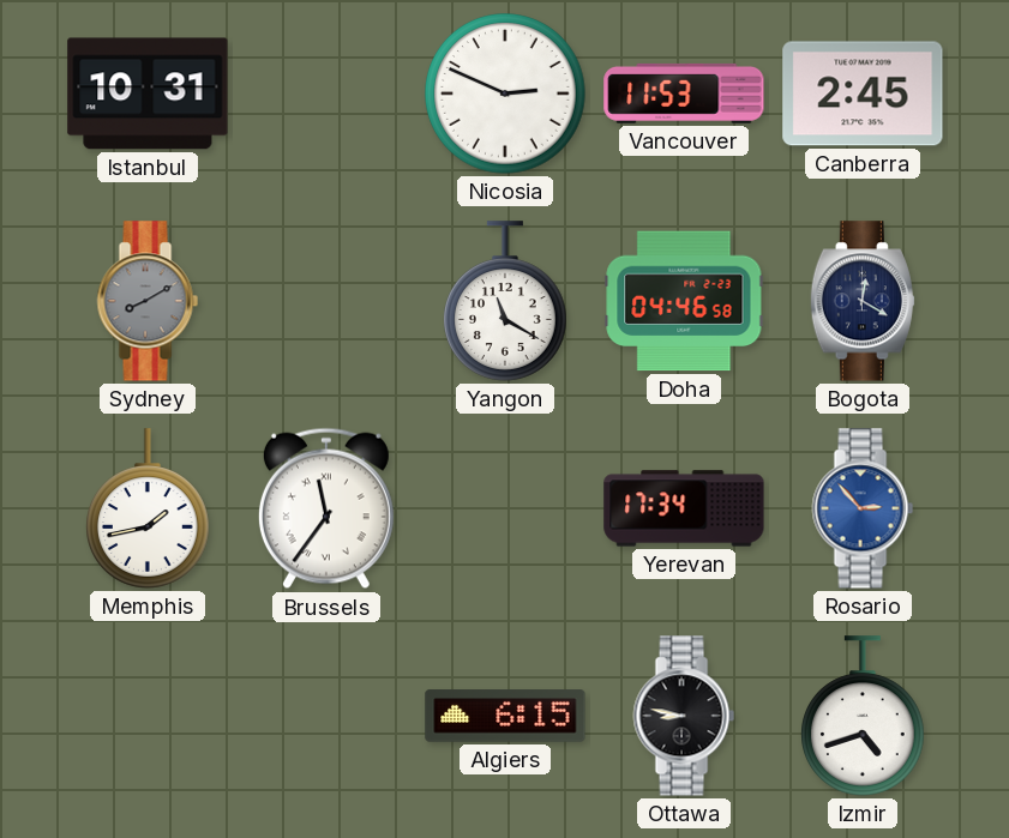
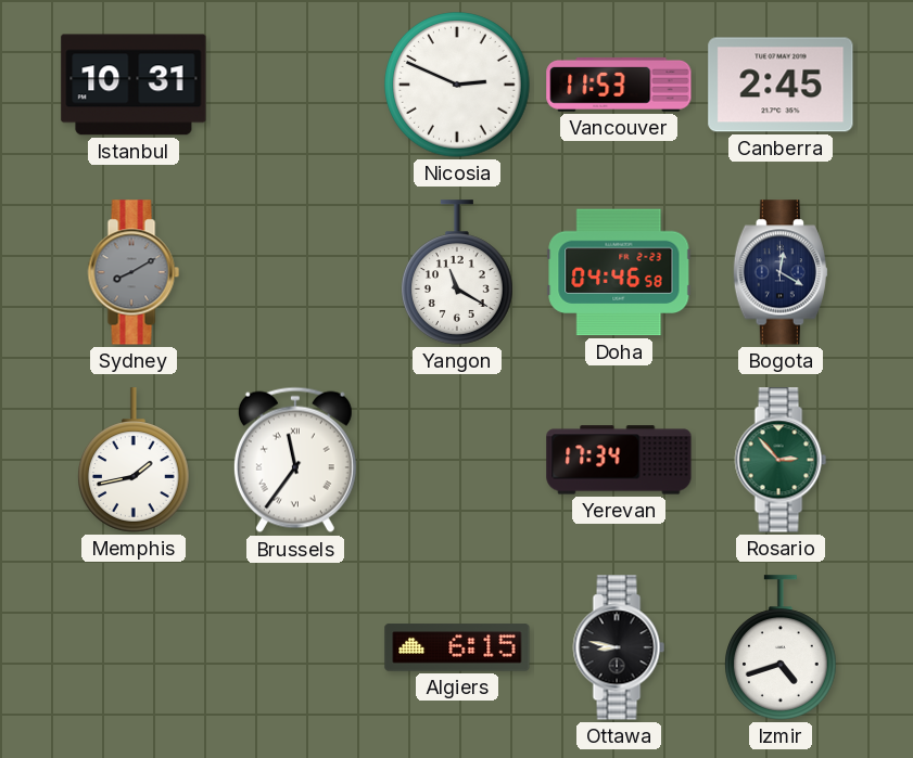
Rosario dial: blue -> green (781, 460)
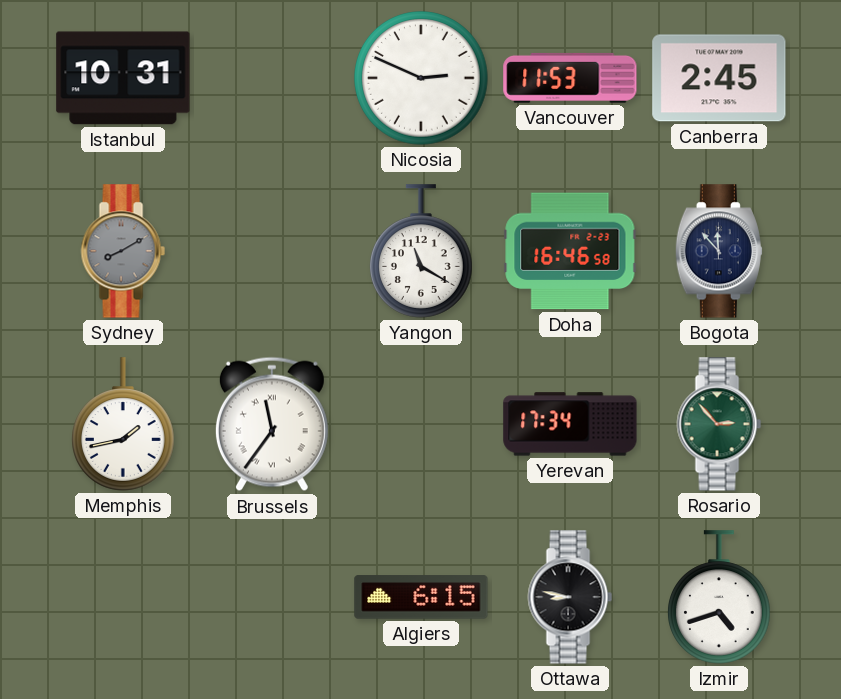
Doha: 04:46 -> 16:46 (570, 251)
Bogota: 12:20 -> 11:53 (719, 251)
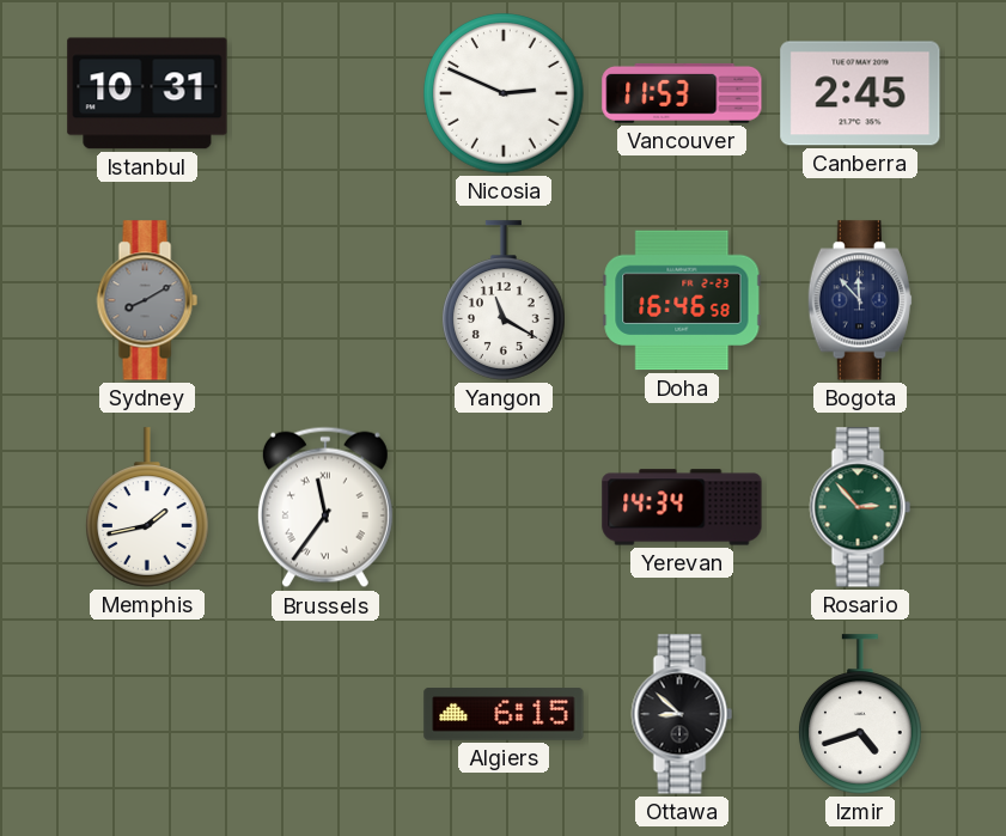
Yerevan: 17:34 -> 14:34 (682, 507)
Ottawa: 8:47 -> 8:52 (682, 714)
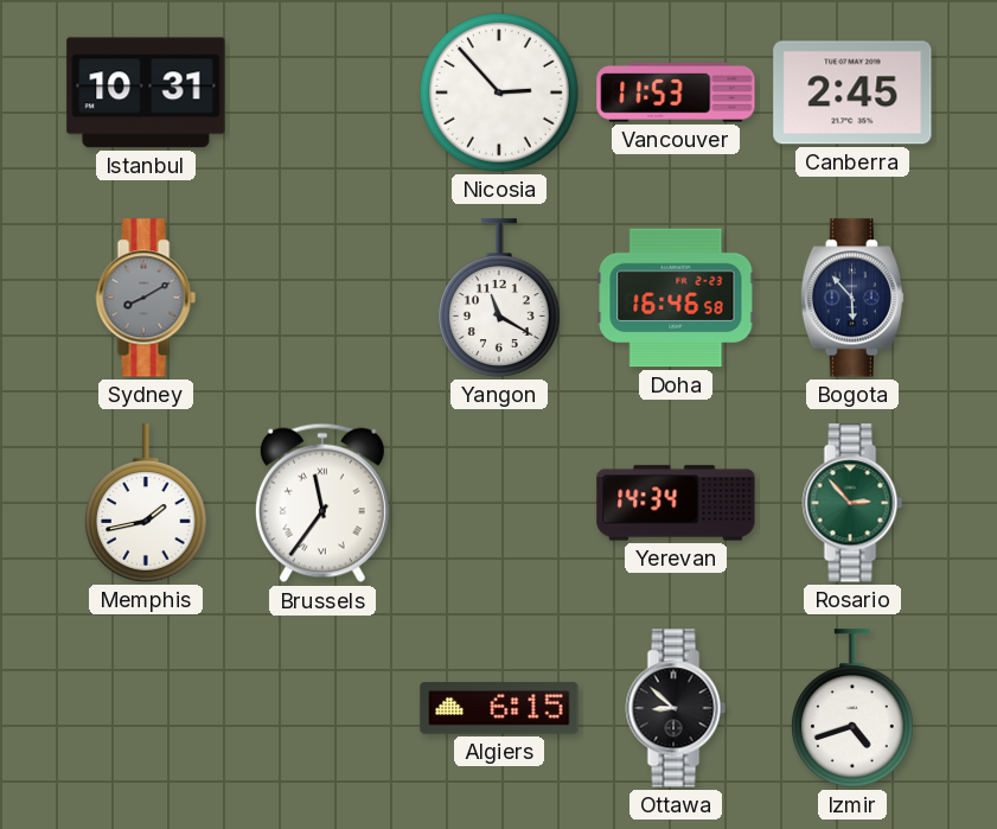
Nicosia: 2:49 -> 2:53 (499, 93)
Bogota: 11:53 -> 5:53 (852, 298)
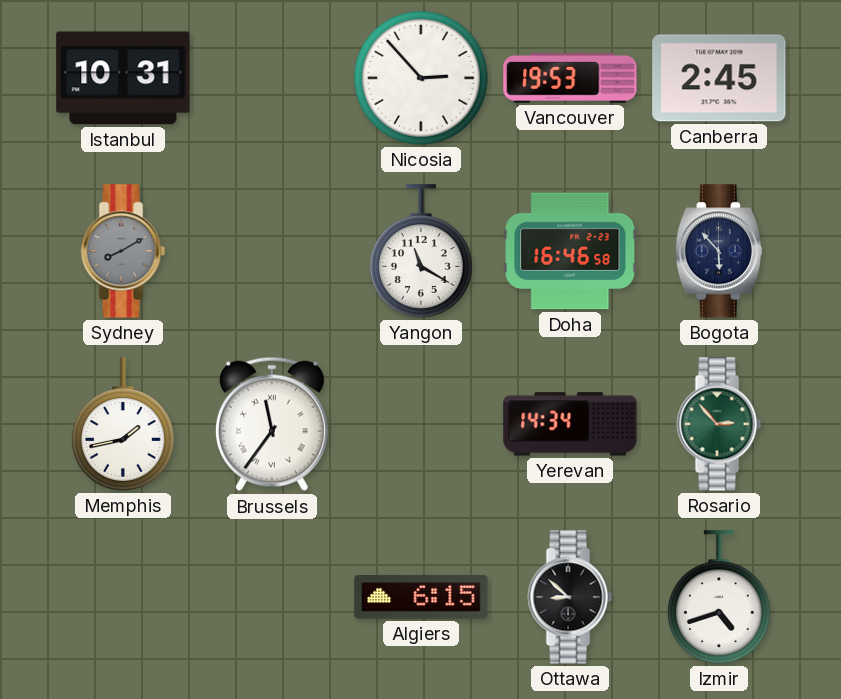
Vancouver: 11:53 -> 19:53 (570, 78)
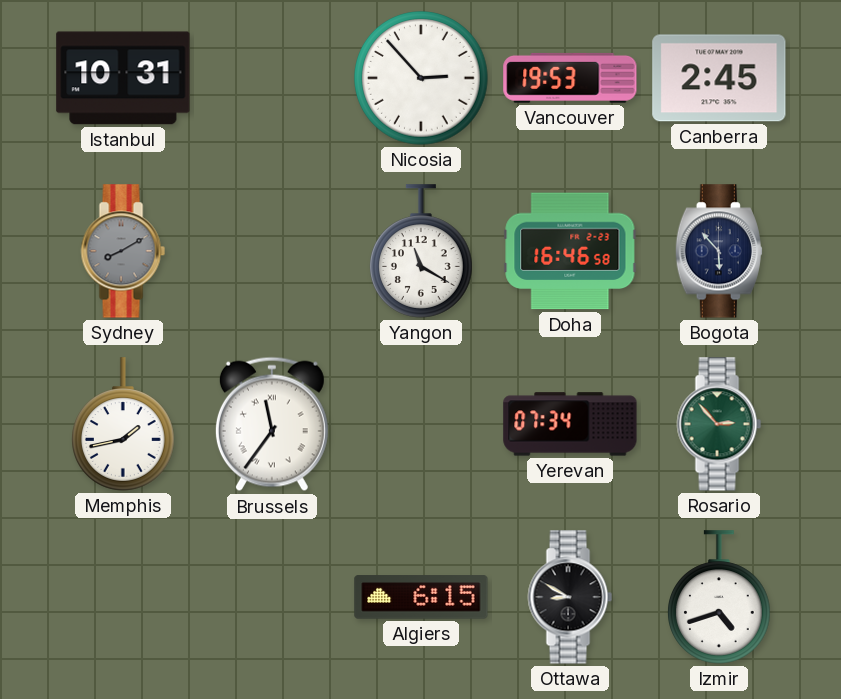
Yerevan: 14:34 -> 07:34 (570, 424)
Ottawa: 8:52 -> 8:50 (570, 597)
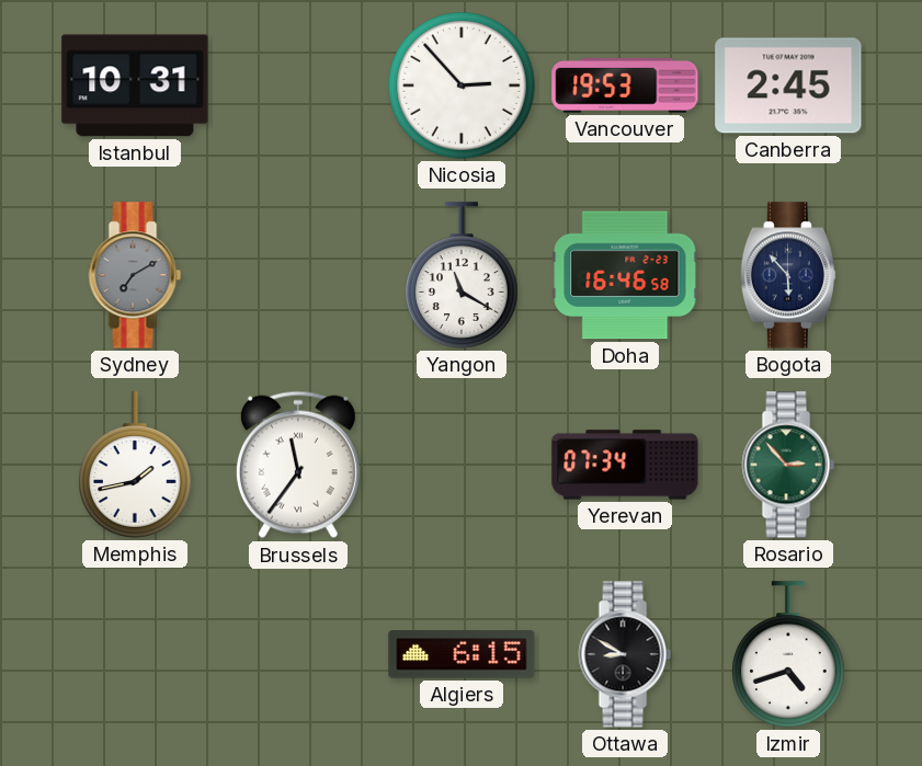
Sydney: 8:10 -> 7:10 (135, 275)
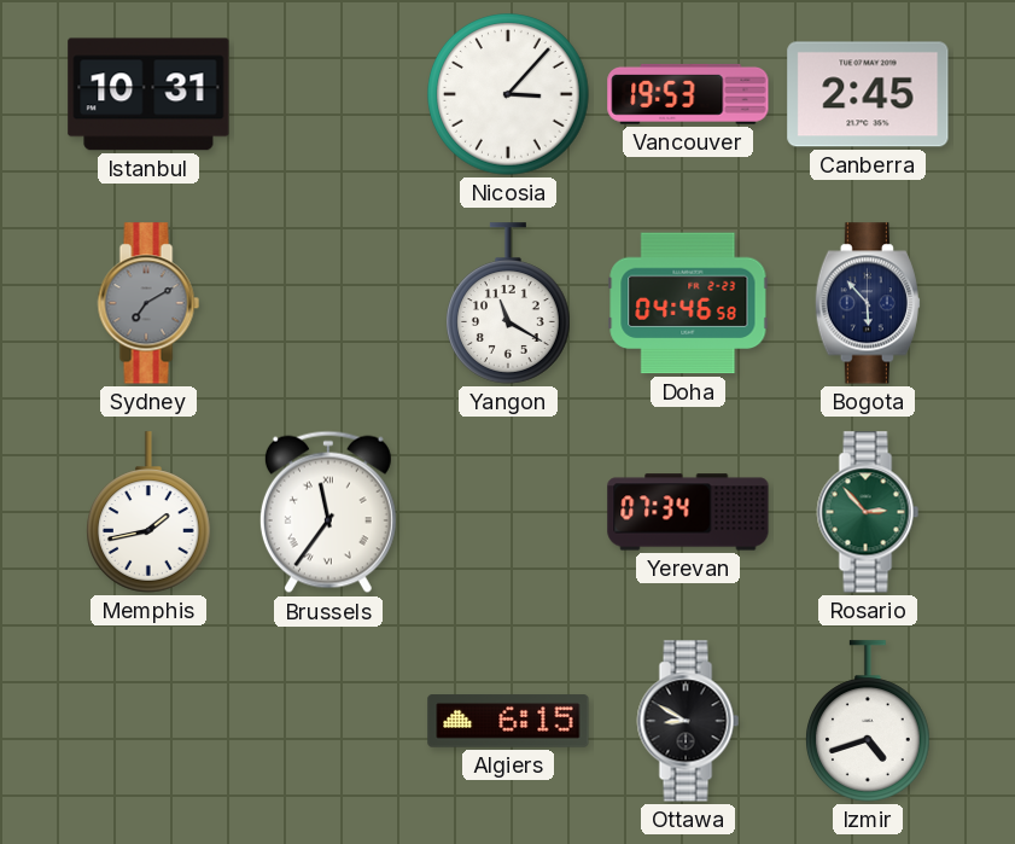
Nicosia: 2:53 -> 3:07 (508, 94)
Doha: 16:46 -> 04:46 (688, 303)
